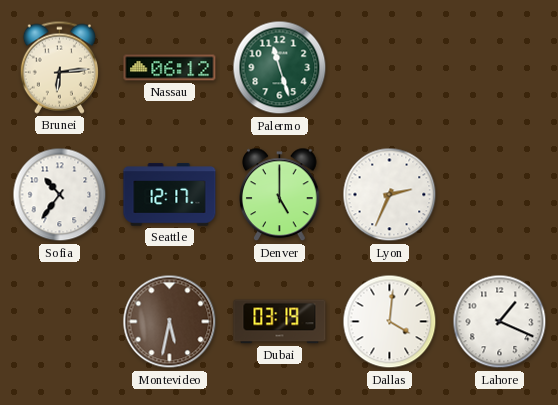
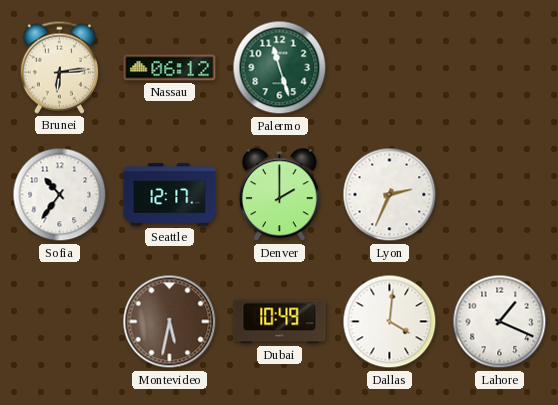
Denver: 5:00 -> 2:00 (280, 195)
Dubai: 03:19 -> 10:49 (280, 322)
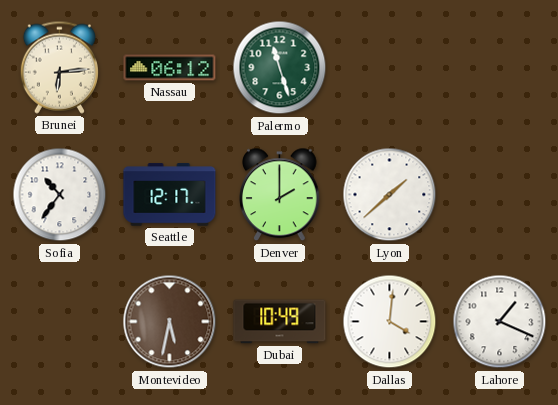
Lyon: 2:34 -> 1:38 (390, 195)
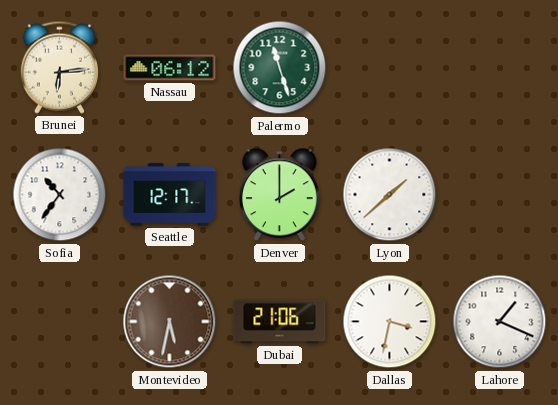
Dubai: 10:49 -> 21:06 (280, 322)
Dallas: 4:01 -> 3:32 (390, 322)
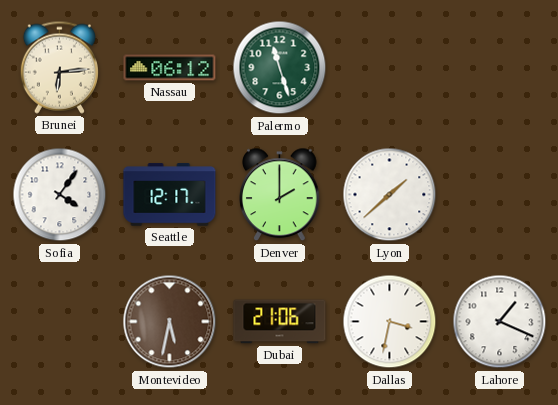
Sofia: 10:36 -> 4:06 (60, 195)
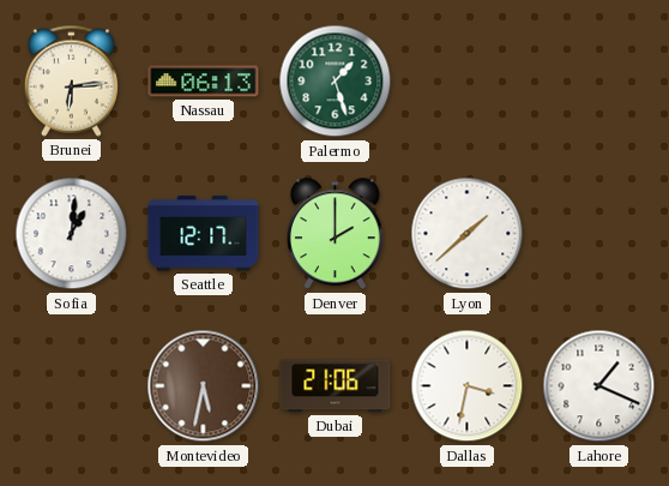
Nassau: 06:12 -> 06:13 (204, 82)
Palermo: 11:27 -> 1:27 (336, 82)
Sofia: 4:06 -> 1:01 (72, 234)
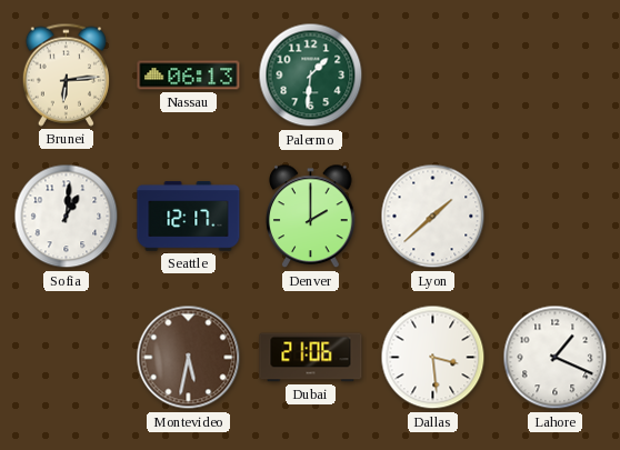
Palermo: 1:27 -> 1:31 (311, 76)
Dallas: 3:32 -> 3:29 (433, 358)
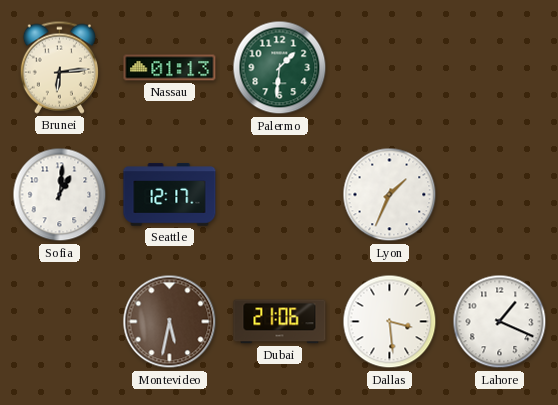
Nassau: 06:13 -> 01:13 (170, 68)
Denver: 2:00 -> none (311, 217)
Lyon: 1:38 -> 1:34 (390, 195)
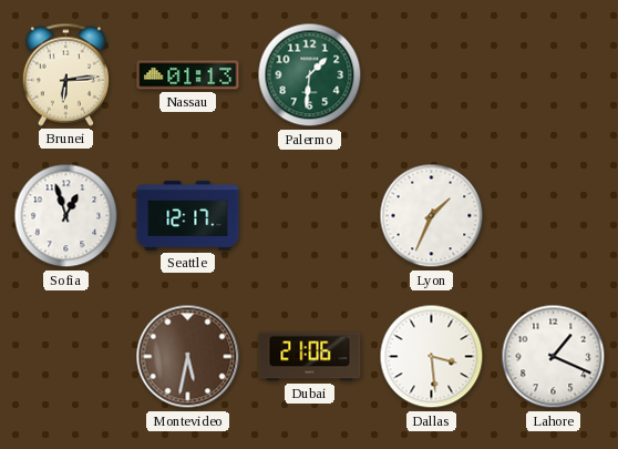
Sofia: 1:01 -> 12:57 (66, 216)
